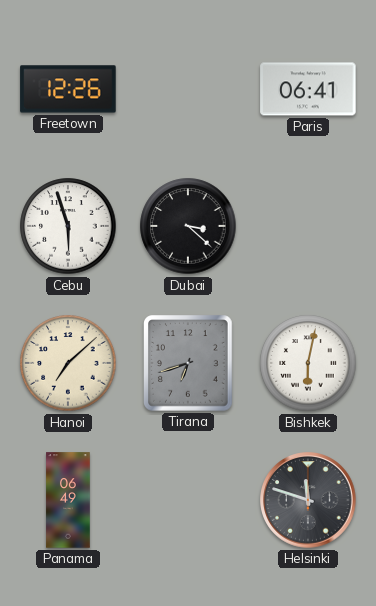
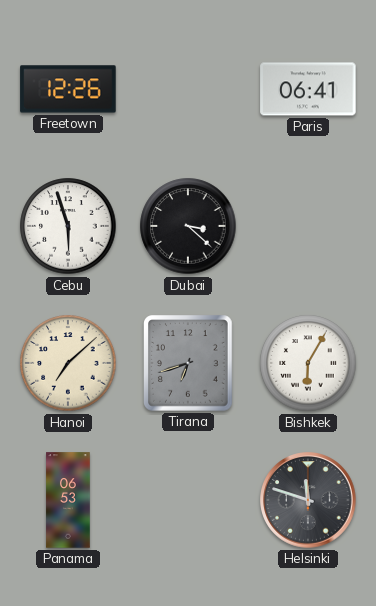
Bishkek: 6:02 -> 6:05 (308, 363)
Panama: 06:49 -> 06:53 (68, 500)
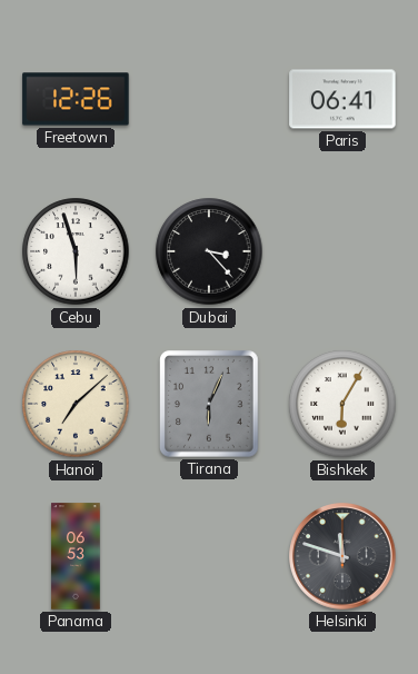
Dubai: 3:22 -> 3:23 (209, 251)
Tirana: 6:42 -> 6:04 (209, 404)
